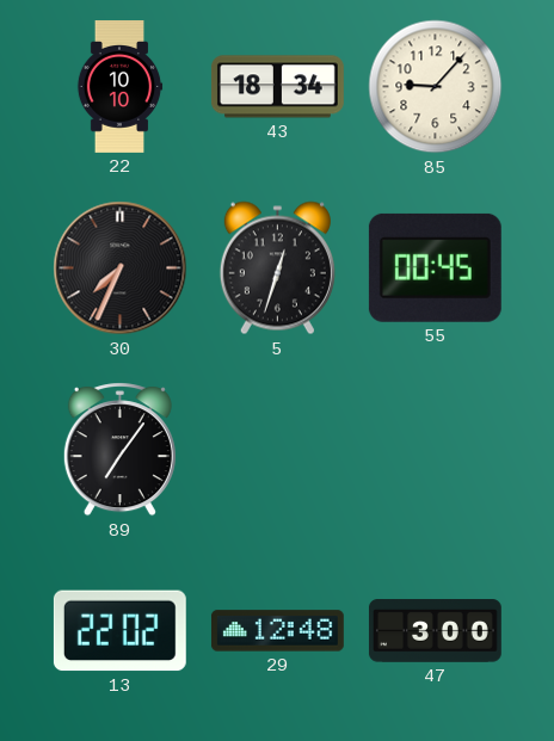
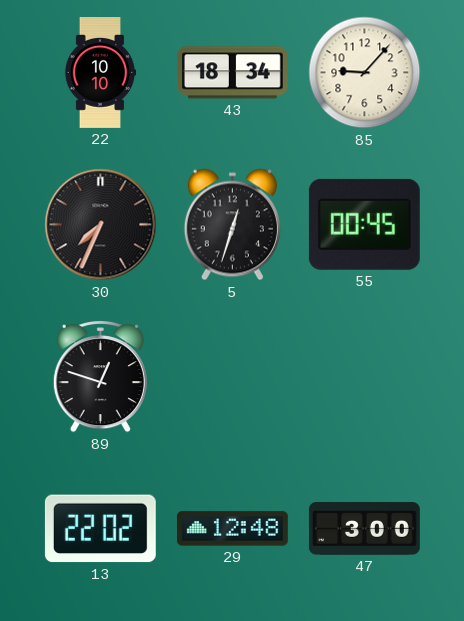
89: 7:06 -> 12:48 (100, 377)
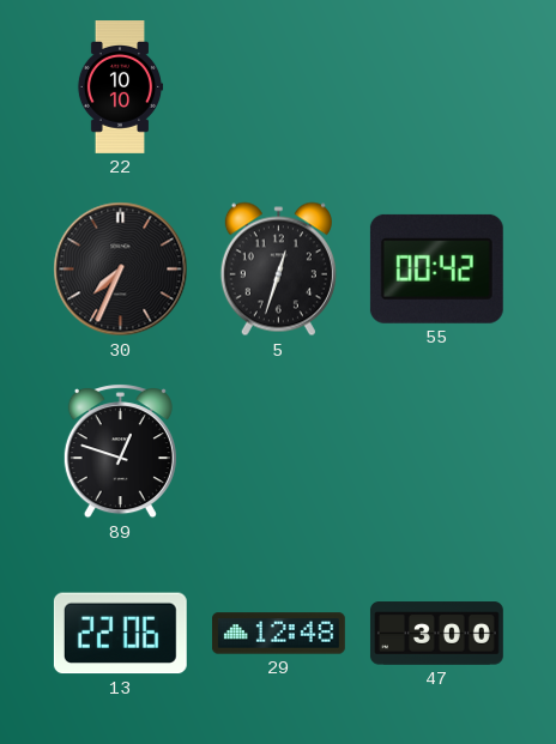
43: 18:34 -> none (232, 73)
85: 9:07 -> none (365, 73)
55: 00:45 -> 00:42 (436, 268)
13: 22:02 -> 22:06 (120, 634)
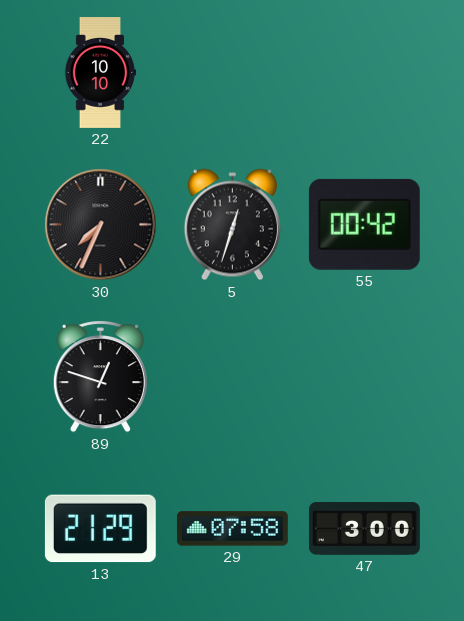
13: 22:06 -> 21:29 (100, 529)
29: 12:48 -> 07:58 (232, 529)
